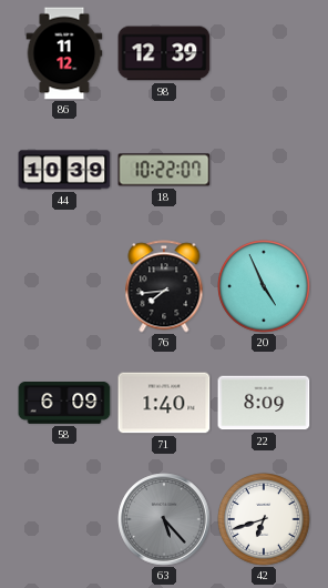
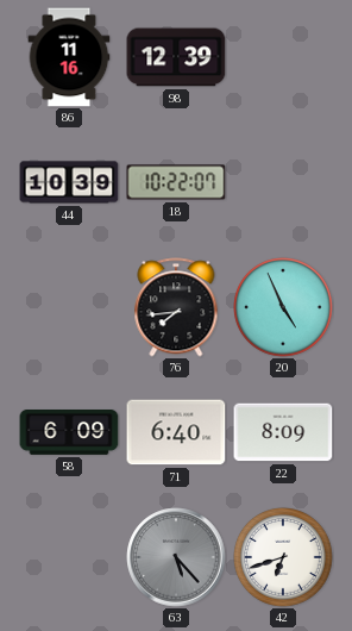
86: 11:12 -> 11:16 (69, 57)
71: 1:40 -> 6:40 (176, 432)
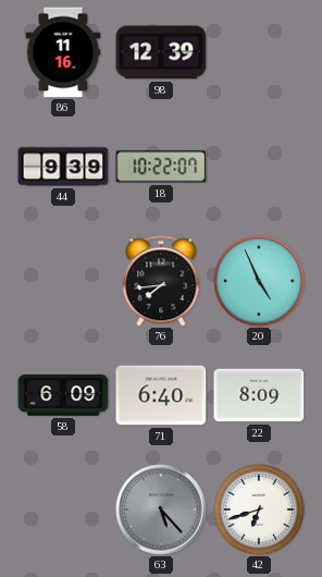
44: 10:39 -> 9:39 (63, 167)
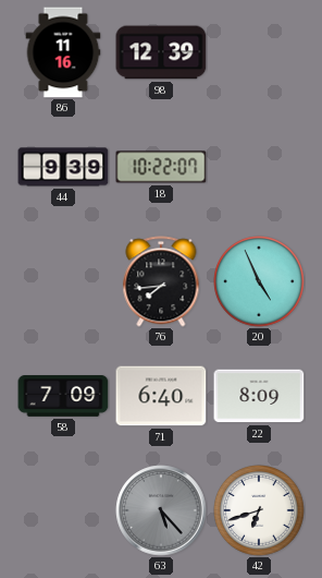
58: 6:09 -> 7:09 (63, 397)
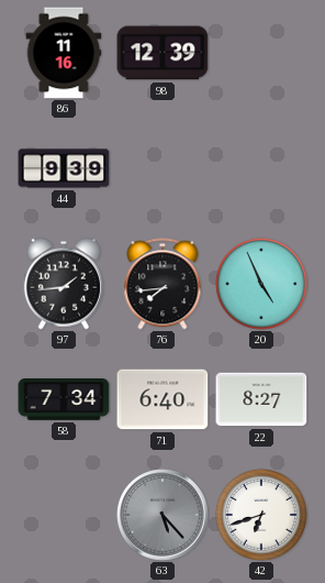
18: 10:22 -> none (161, 167)
97: none -> 1:44 (64, 284)
58: 7:09 -> 7:34 (64, 400)
22: 8:09 -> 8:27 (261, 399)
